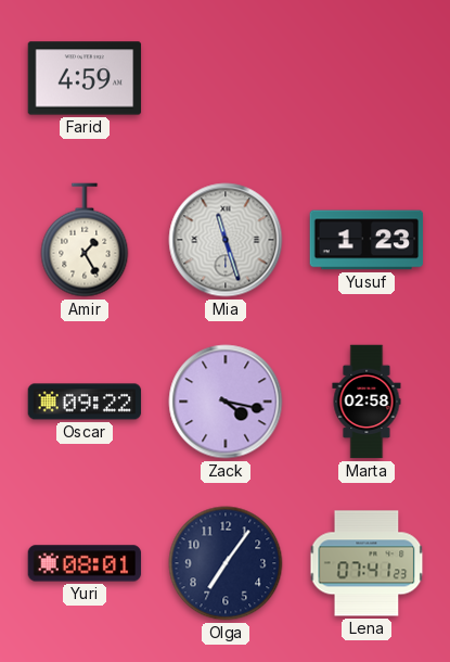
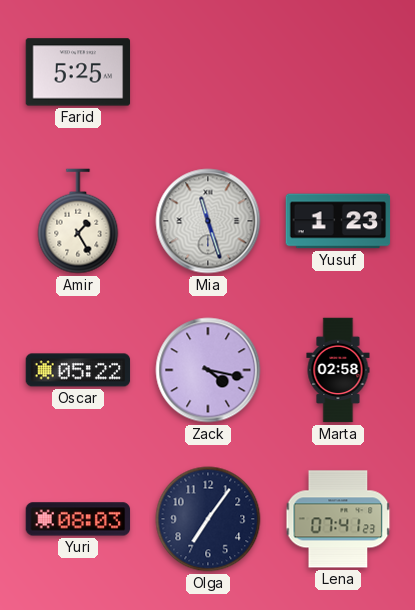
Farid: 4:59 -> 5:25 (78, 72)
Oscar: 09:22 -> 05:22 (78, 370)
Yuri: 08:01 -> 08:03 (78, 519)
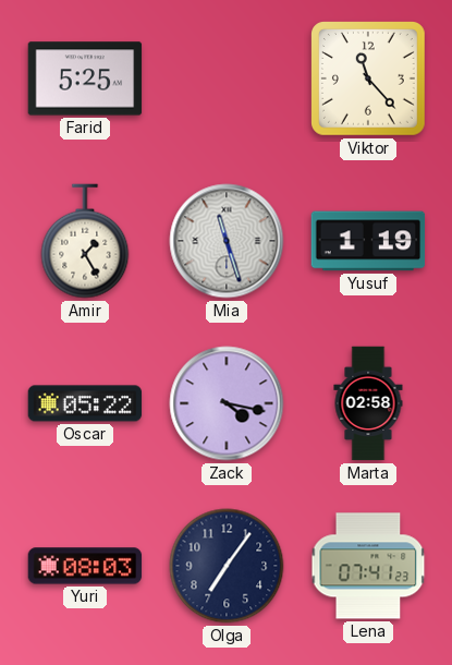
Viktor: none -> 11:23 (369, 80)
Yusuf: 1:23 -> 1:19 (368, 241)
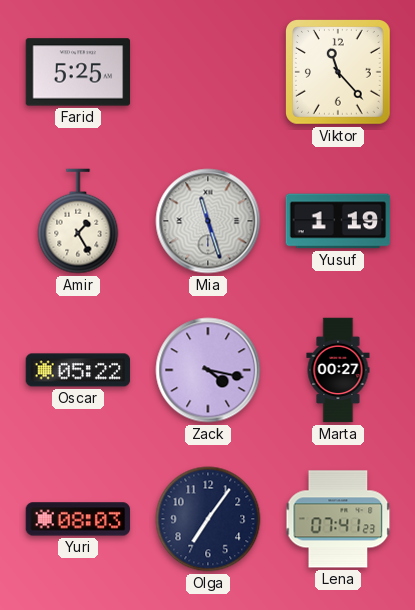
Marta: 02:58 -> 00:27 (338, 370)
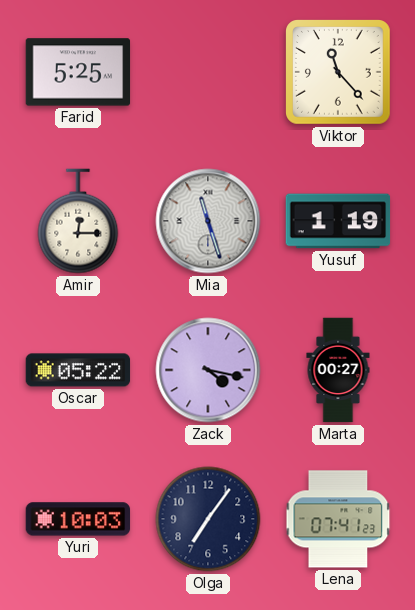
Amir: 1:25 -> 12:15 (78, 221)
Yuri: 08:03 -> 10:03 (78, 519)
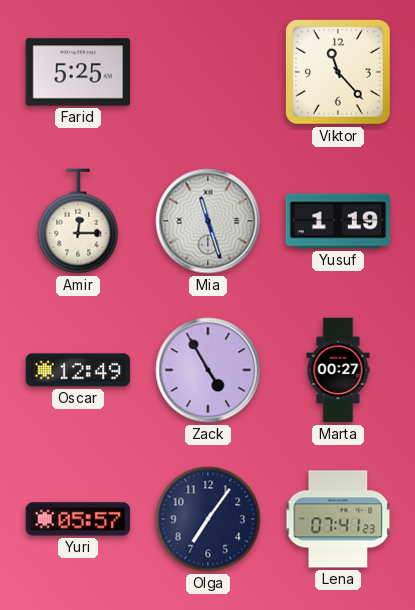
Oscar: 05:22 -> 12:49 (78, 370)
Zack: 4:17 -> 4:55 (208, 370)
Yuri: 10:03 -> 05:57 (78, 519)
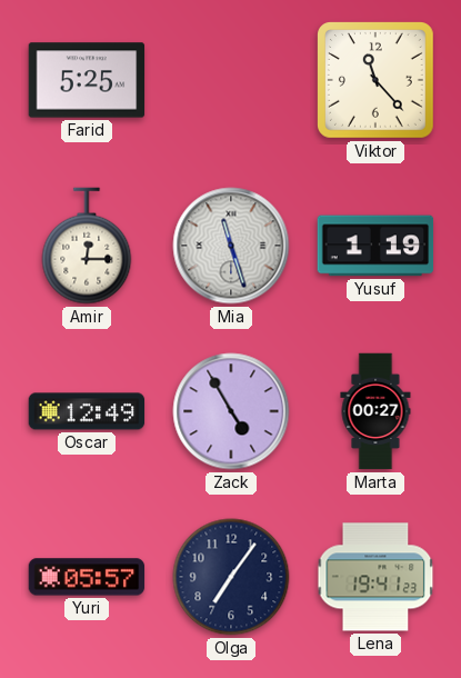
Lena: 07:41 -> 19:41 (375, 577)
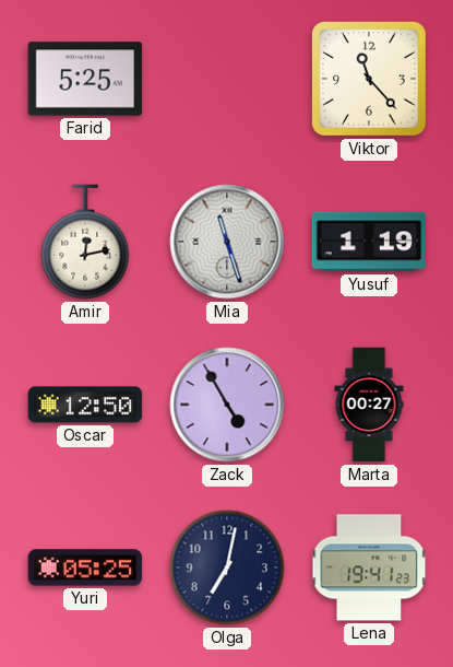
Amir: 12:15 -> 12:13 (85, 242)
Oscar: 12:49 -> 12:50 (85, 405)
Yuri: 05:57 -> 05:25 (85, 567)
Olga: 7:06 -> 7:02 (227, 567)
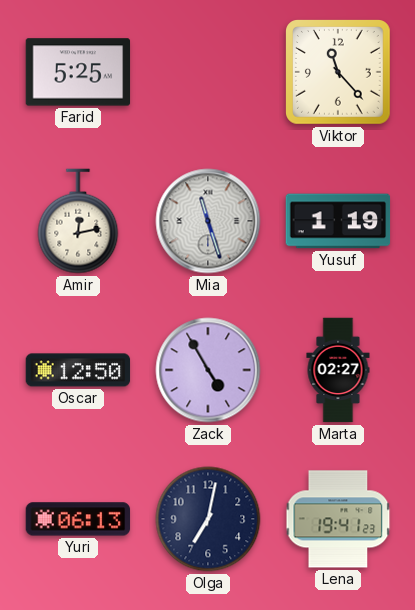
Marta: 00:27 -> 02:27 (338, 370)
Yuri: 05:25 -> 06:13 (78, 519)
